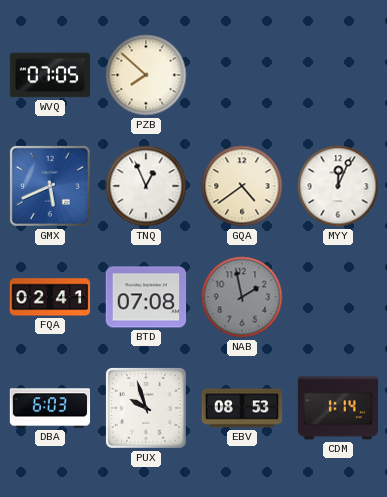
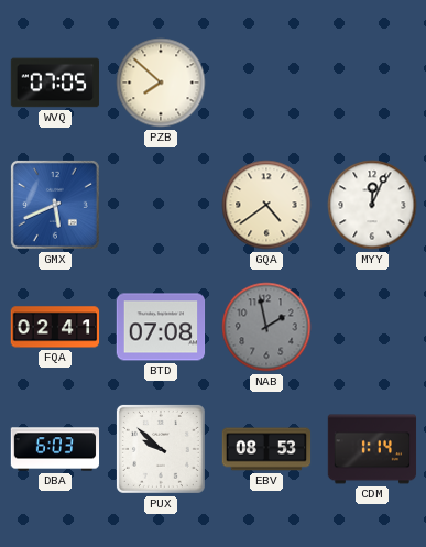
TNQ: 12:56 -> none (146, 186)
PUX: 9:57 -> 9:52 (161, 449)
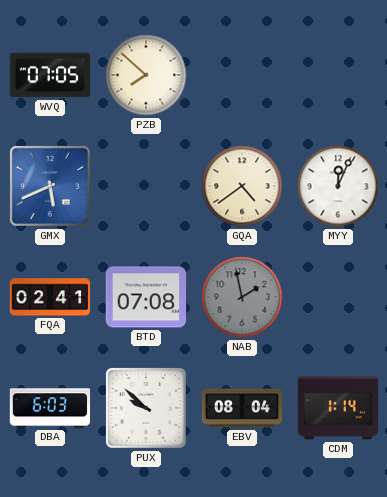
EBV: 08:53 -> 08:04 (242, 408)
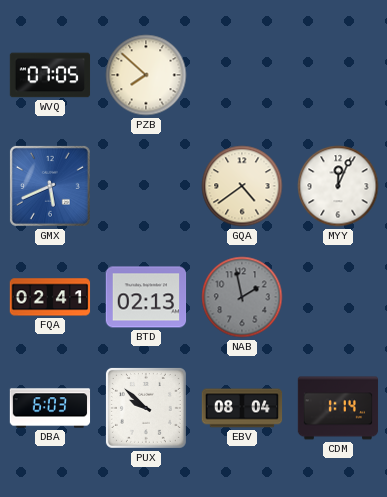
BTD: 07:08 -> 02:13 (146, 297)
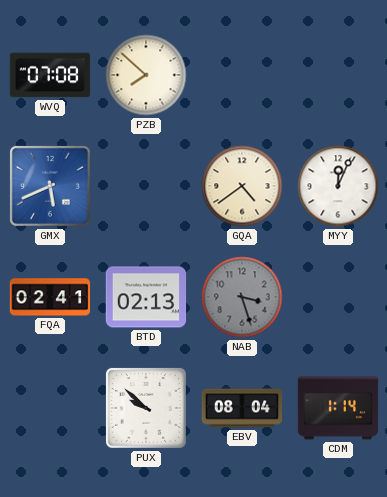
WVQ: 07:05 -> 07:08 (50, 75)
NAB: 1:58 -> 3:27 (242, 297)
DBA: 6:03 -> none (50, 408)
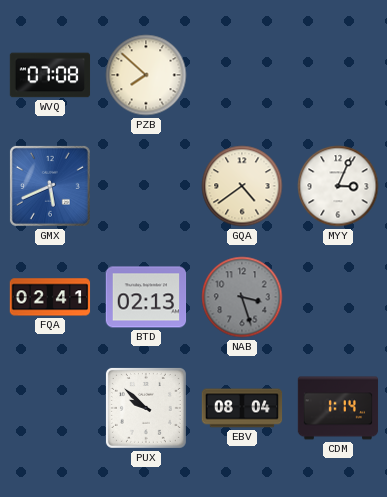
MYY: 12:04 -> 3:04 (338, 186)
